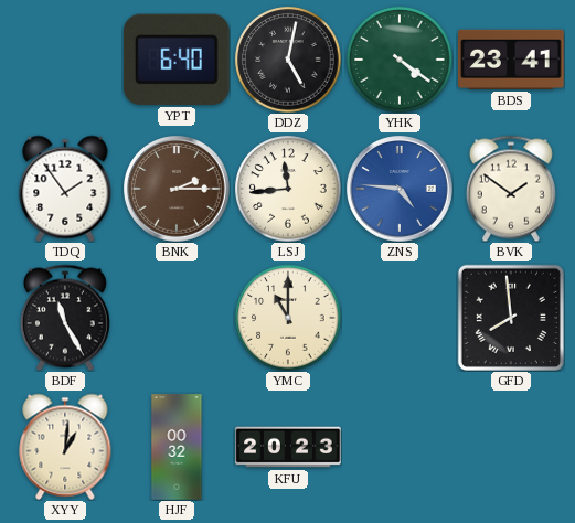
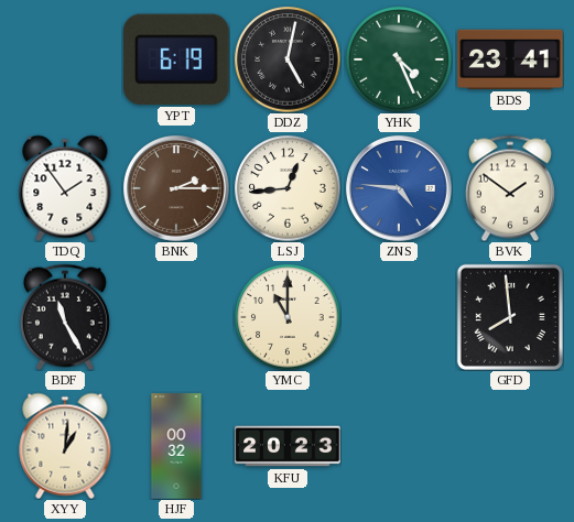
YPT: 6:40 -> 6:19 (176, 59)
YHK: 4:21 -> 4:26 (399, 59)
LSJ: 11:44 -> 12:44 (288, 188)
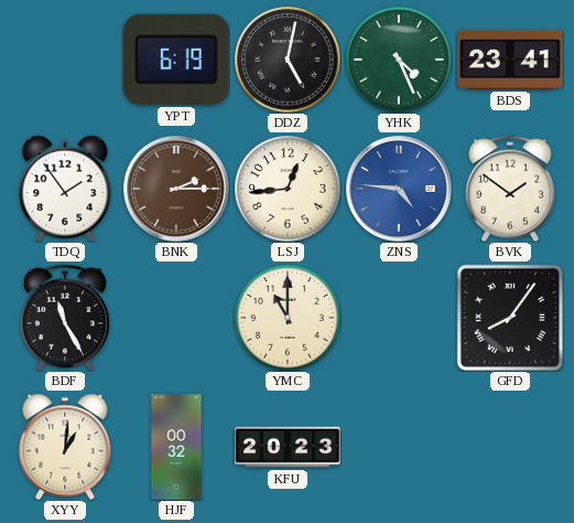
GFD: 7:59 -> 8:06 (510, 318)
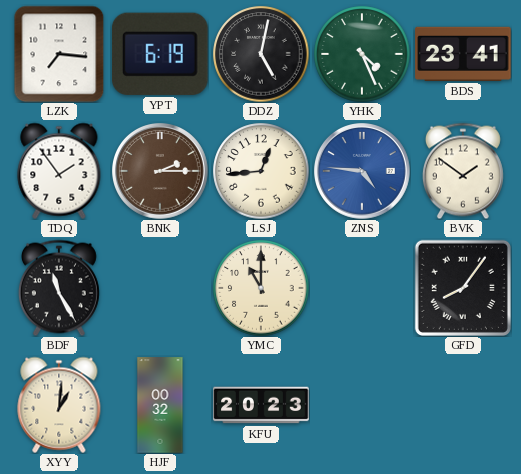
LZK: none -> 7:16 (59, 54)
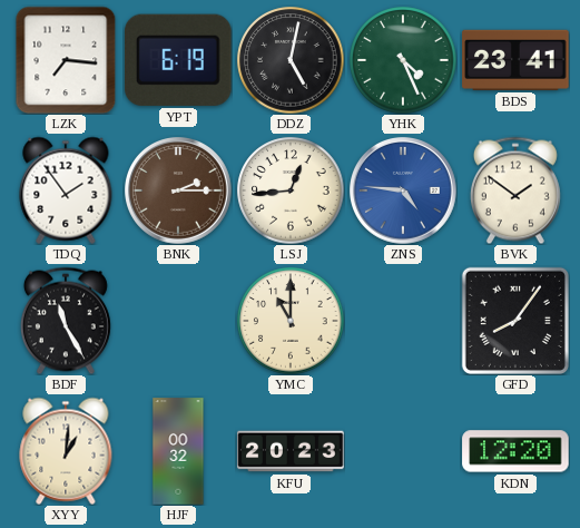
KDN: none -> 12:20 (515, 451)
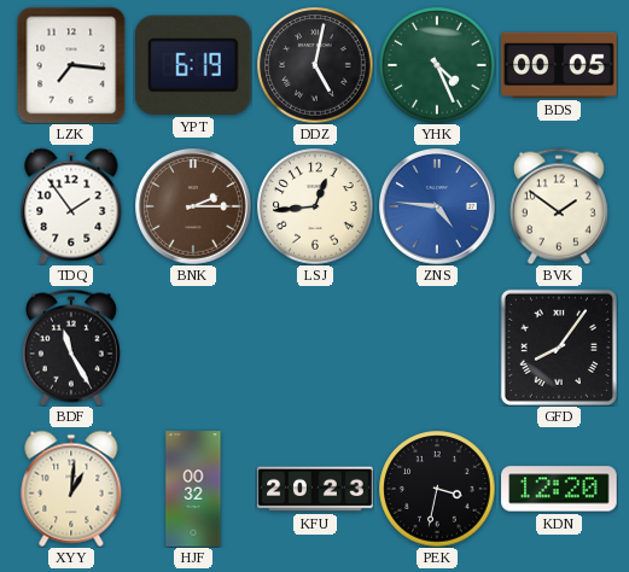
BDS: 23:41 -> 00:05 (559, 65)
YMC: 11:00 -> none (291, 321)
PEK: none -> 3:32 (437, 489)
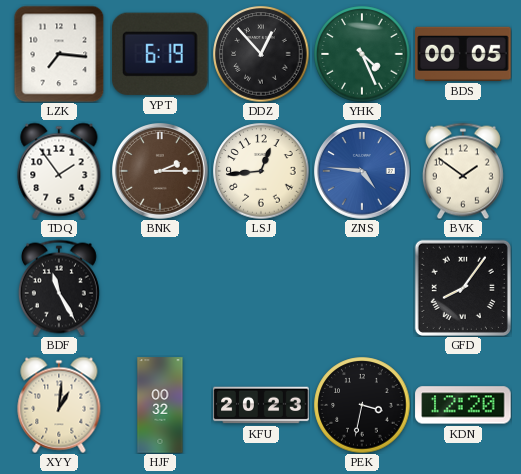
DDZ: 5:02 -> 12:53 (261, 54)
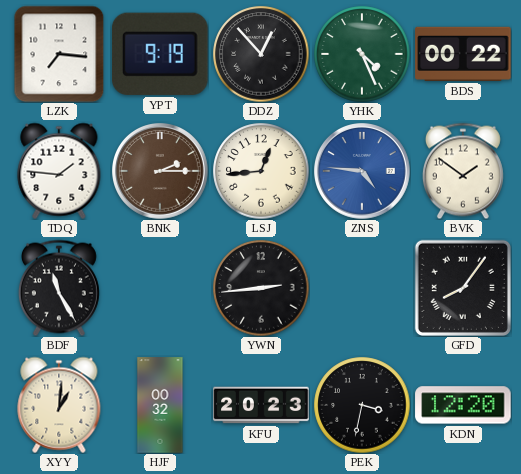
YPT: 6:19 -> 9:19 (160, 54)
BDS: 00:05 -> 00:22 (463, 54)
TDQ: 1:54 -> 1:46 (59, 171)
YWN: none -> 2:44 (261, 288)
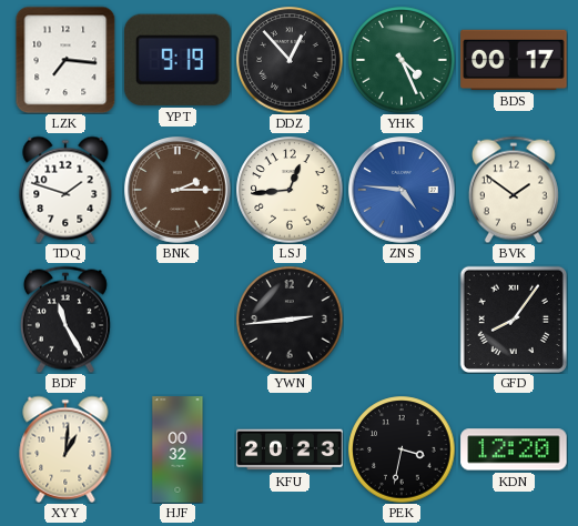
BDS: 00:22 -> 00:17 (514, 60)
TDQ: 1:46 -> 1:48 (65, 190)
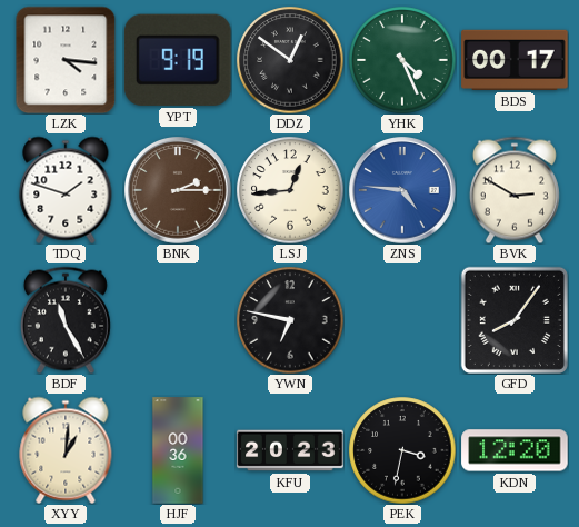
LZK: 7:16 -> 4:16 (66, 60)
DDZ: 12:53 -> 12:51 (290, 60)
BVK: 1:51 -> 2:50 (515, 190)
YWN: 2:44 -> 6:47 (290, 320)
HJF: 00:32 -> 00:36 (178, 450)
